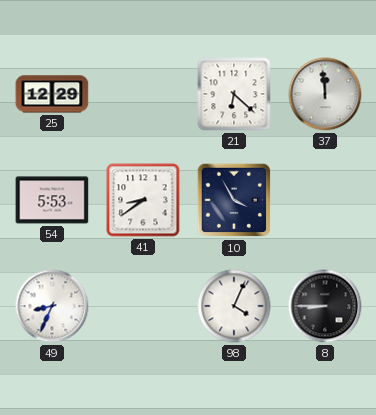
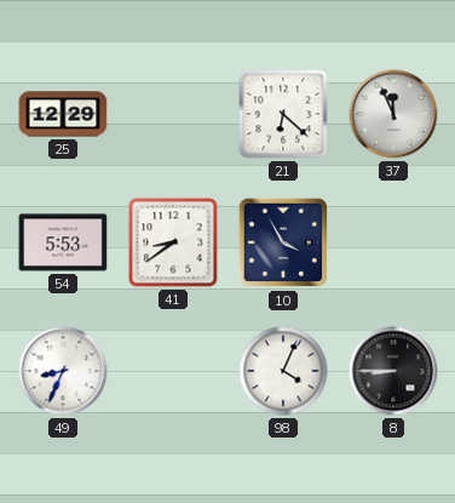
37: 11:59 -> 11:56 (393, 114)
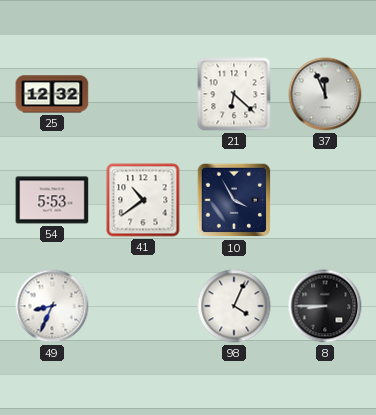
25: 12:29 -> 12:32 (52, 94)
41: 8:39 -> 10:39 (143, 200)
